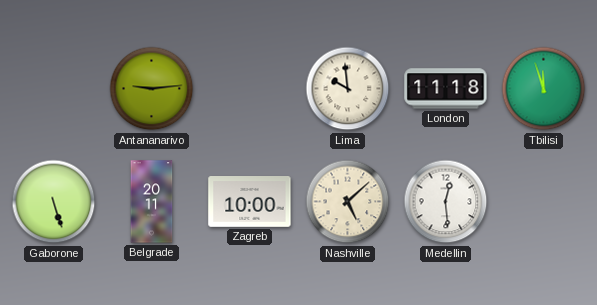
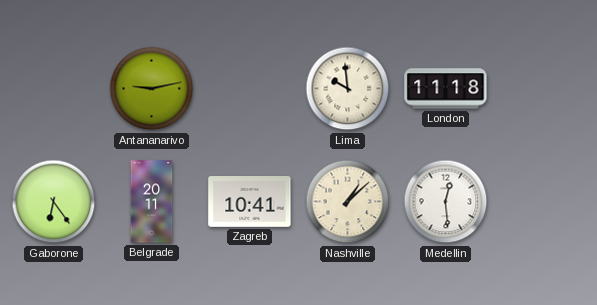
Antananarivo: 9:14 -> 9:13 (152, 89)
Tbilisi: 11:57 -> none (544, 89)
Gaborone: 5:27 -> 6:24 (54, 202)
Zagreb: 10:00 -> 10:41 (250, 202)
Nashville: 5:08 -> 1:08 (348, 202)
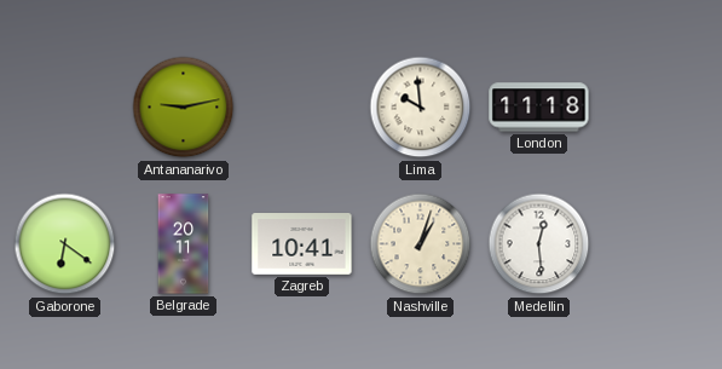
Gaborone: 6:24 -> 6:21 (65, 244)
Nashville: 1:08 -> 1:03 (421, 244)
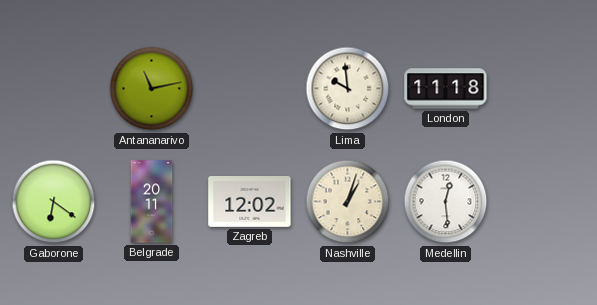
Antananarivo: 9:13 -> 11:13 (152, 89)
Zagreb: 10:41 -> 12:02 (250, 202)
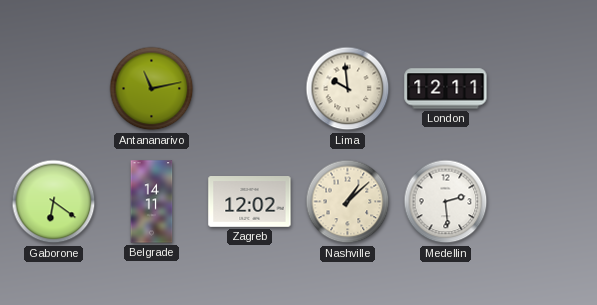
London: 11:18 -> 12:11 (446, 89)
Belgrade: 20:11 -> 14:11 (152, 202)
Nashville: 1:03 -> 1:08 (348, 202)
Medellin: 12:29 -> 2:29 (446, 202)
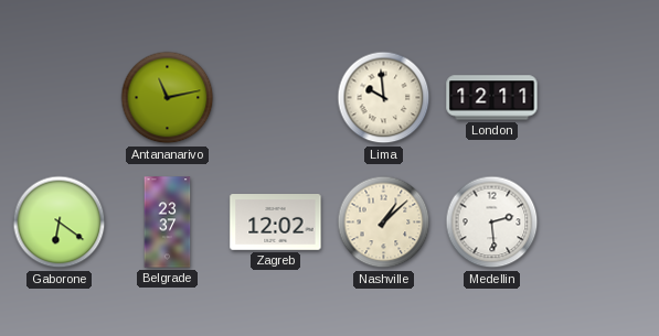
Belgrade: 14:11 -> 23:37 (168, 223)
